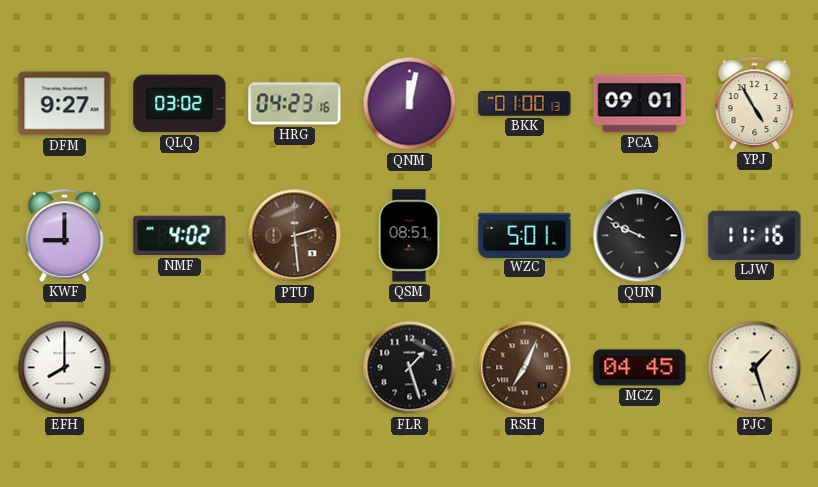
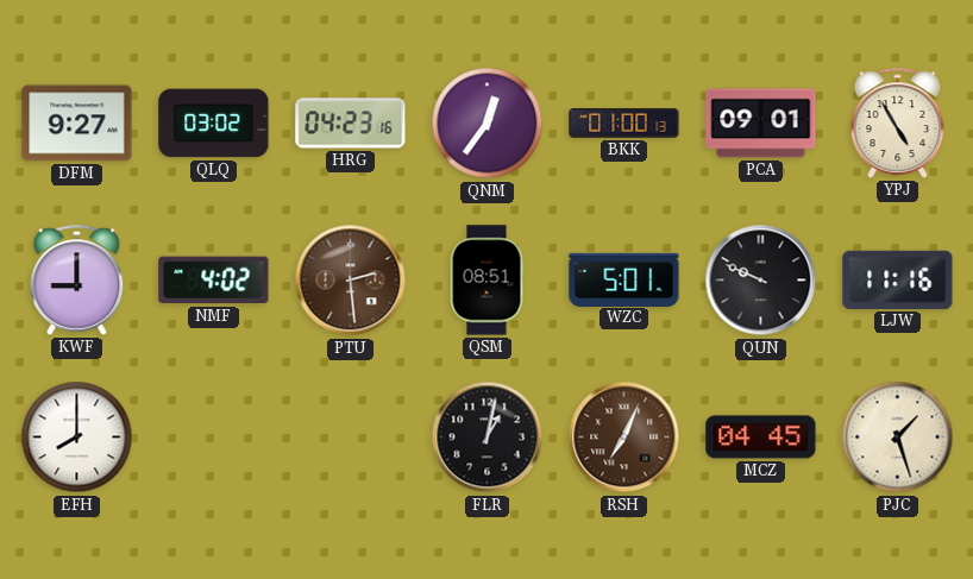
QNM: 12:02 -> 12:36 (488, 124)
FLR: 1:27 -> 1:02 (488, 438)
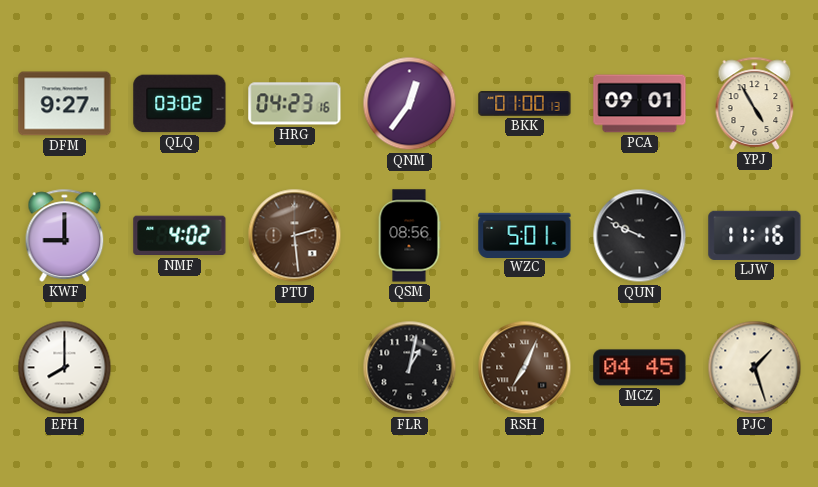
QSM: 08:51 -> 08:56 (409, 236)
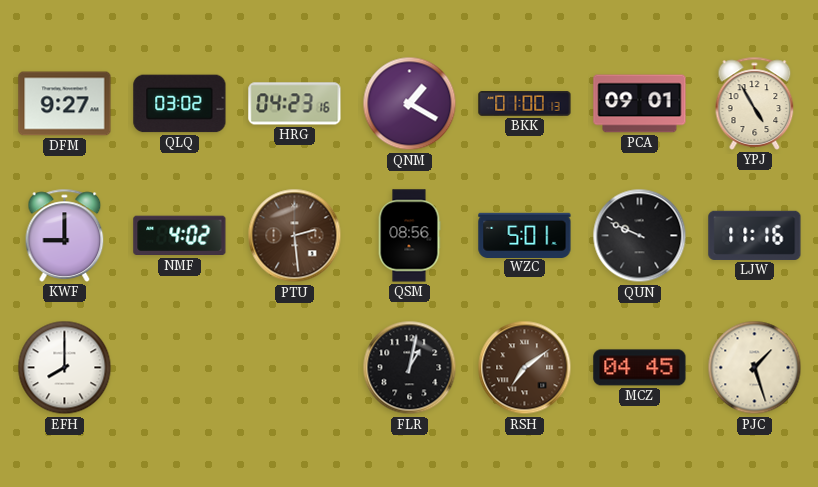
QNM: 12:36 -> 1:20 (410, 104)
RSH: 7:04 -> 7:09 (525, 368)
